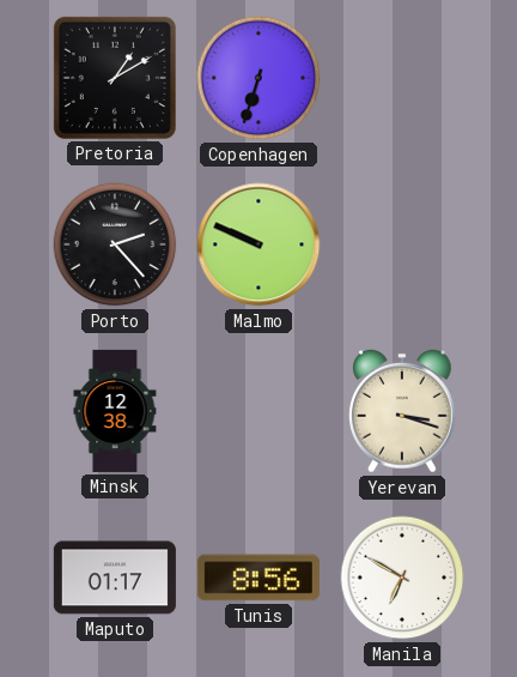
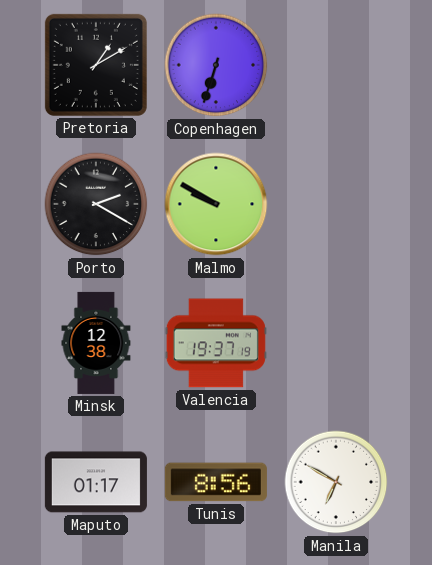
Porto: 2:23 -> 2:20 (96, 204)
Malmo: 9:49 -> 9:50 (216, 204)
Valencia: none -> 19:37 (216, 343)
Yerevan: 3:18 -> none (403, 411)
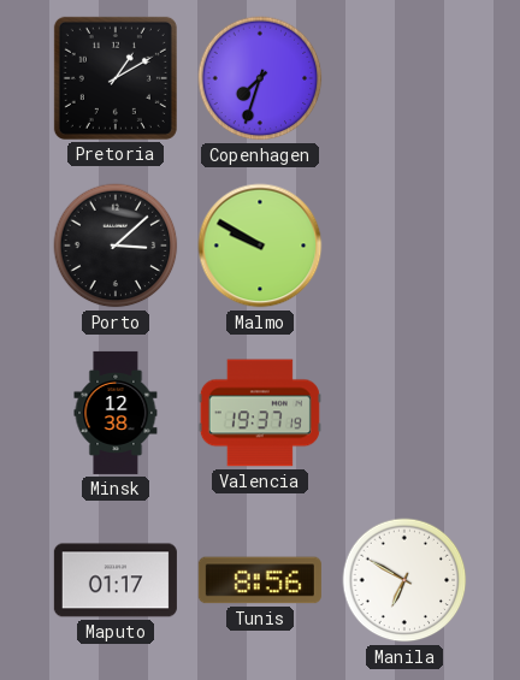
Copenhagen: 6:33 -> 7:33 (260, 78)
Porto: 2:20 -> 3:08 (116, 246)
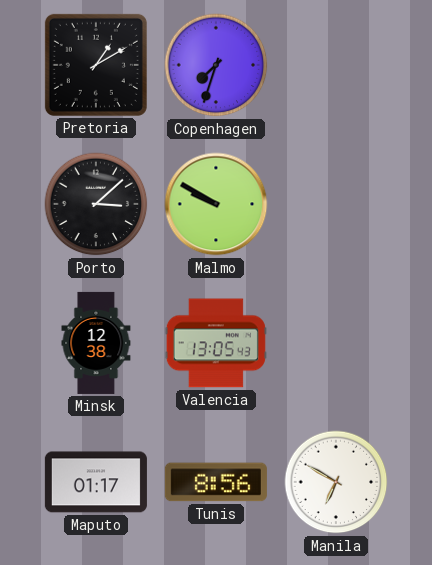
Valencia: 19:37 -> 13:05 (216, 343)
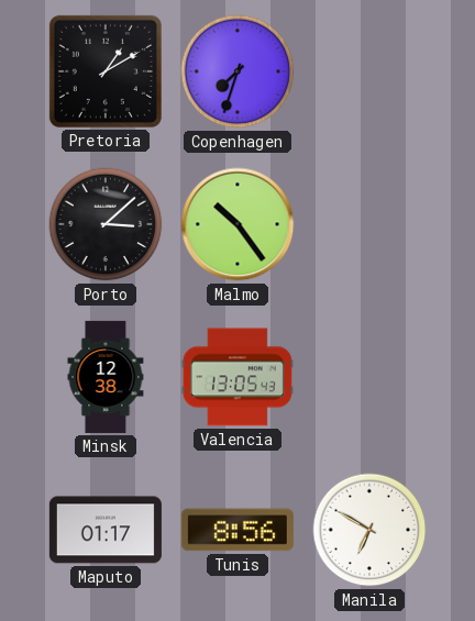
Malmo: 9:50 -> 10:24 (237, 224)
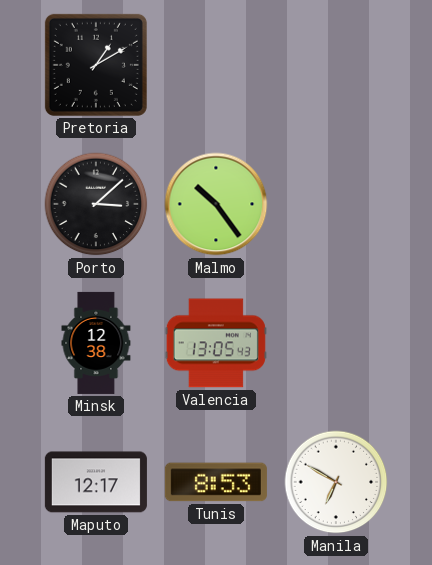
Copenhagen: 7:33 -> none (237, 71)
Maputo: 01:17 -> 12:17 (96, 482)
Tunis: 8:56 -> 8:53 (216, 482)
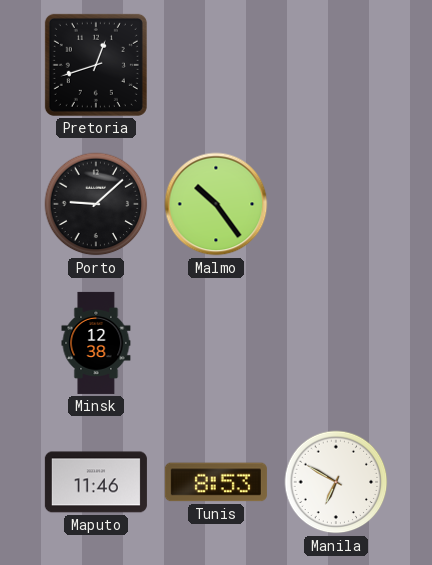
Pretoria: 1:10 -> 12:42 (96, 65)
Porto: 3:08 -> 9:08 (96, 204)
Valencia: 13:05 -> none (216, 343)
Maputo: 12:17 -> 11:46 (96, 482)
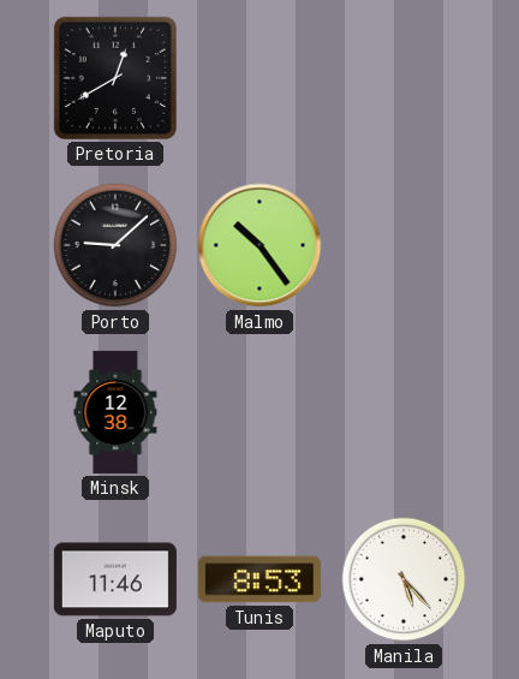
Pretoria: 12:42 -> 12:40 (115, 78)
Manila: 6:50 -> 5:23 (404, 579)
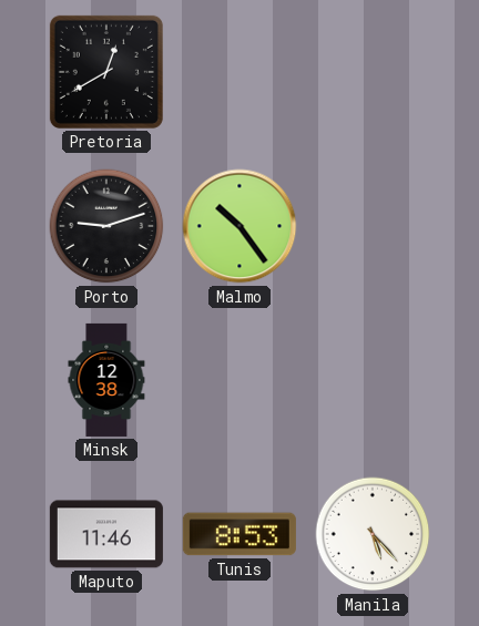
Porto: 9:08 -> 9:12 (106, 226)
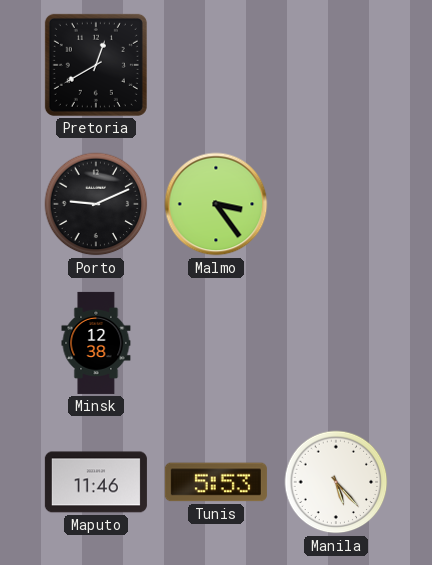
Porto: 9:12 -> 9:11 (96, 204)
Malmo: 10:24 -> 3:24 (216, 204)
Tunis: 8:53 -> 5:53 (216, 482)
